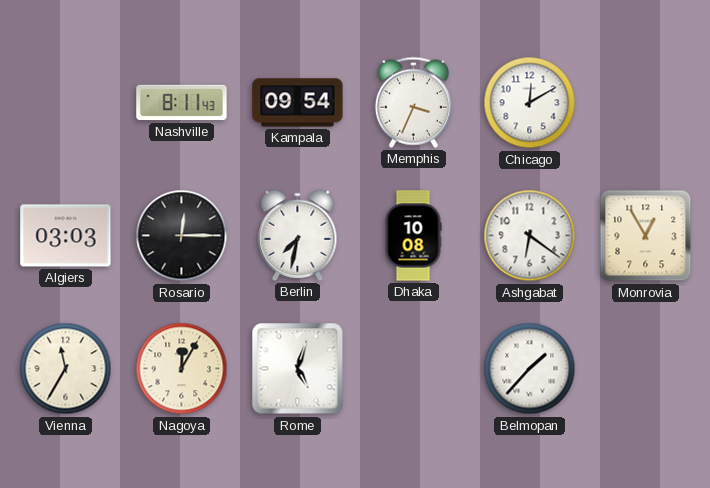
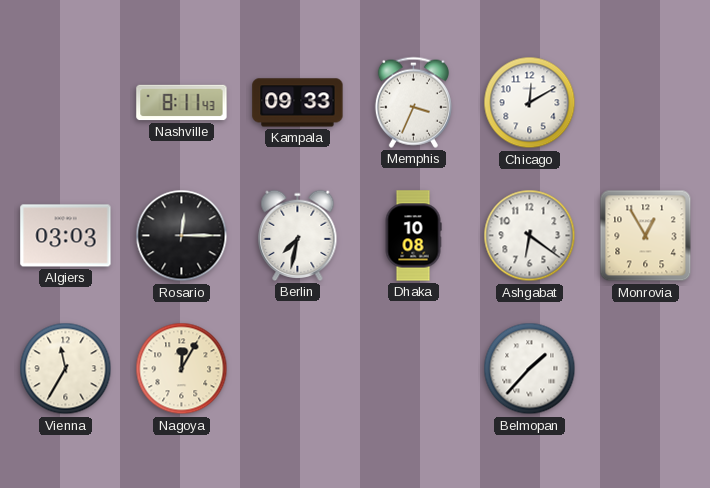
Kampala: 09:54 -> 09:33 (298, 103)
Rome: 5:03 -> none (298, 369)
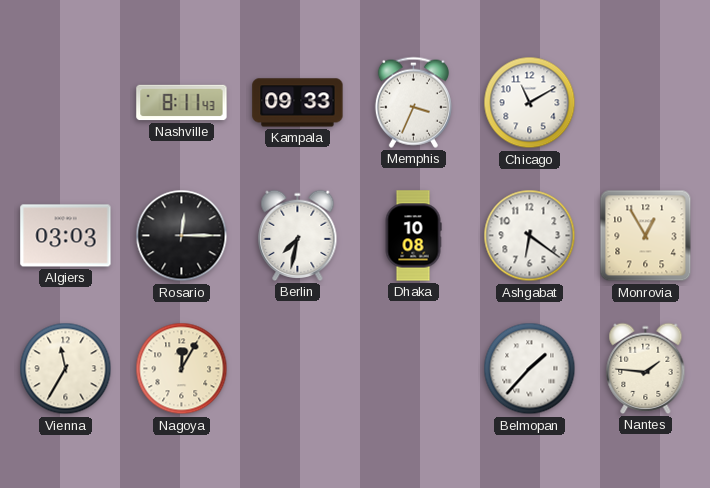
Chicago: 12:10 -> 11:10 (530, 103)
Nantes: none -> 1:46 (646, 368)
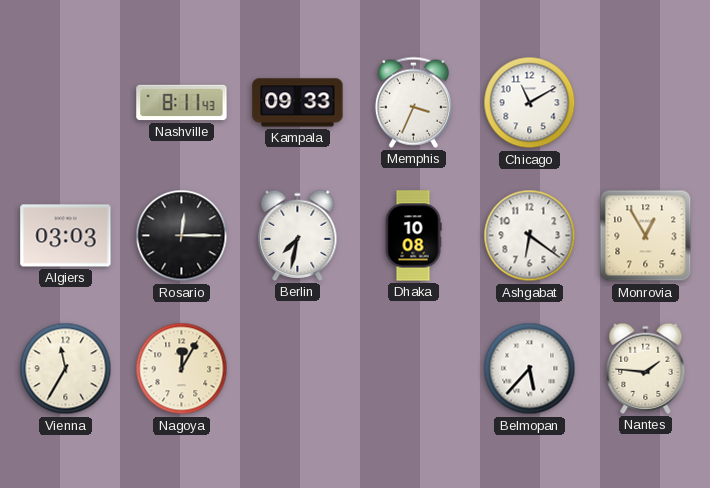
Belmopan: 1:37 -> 5:37 (530, 369)
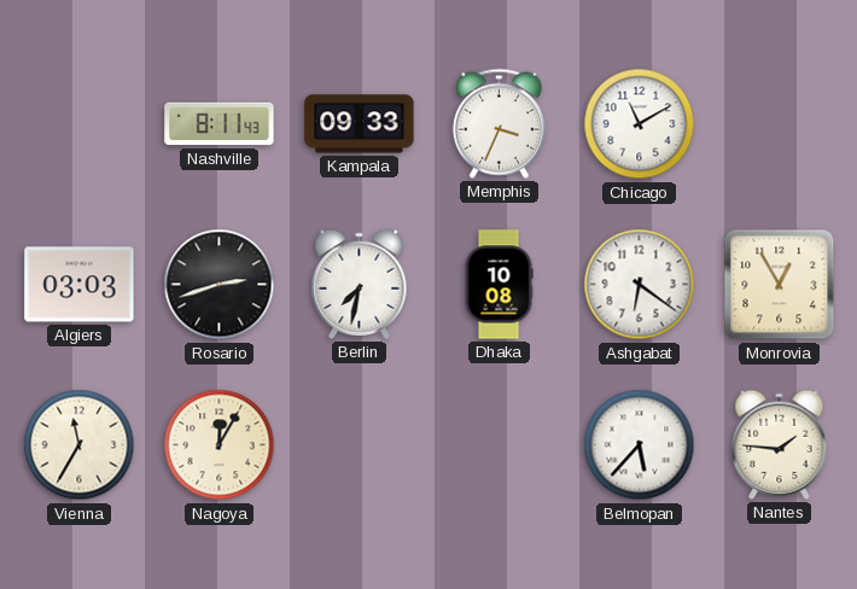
Rosario: 12:15 -> 2:42 (220, 285)
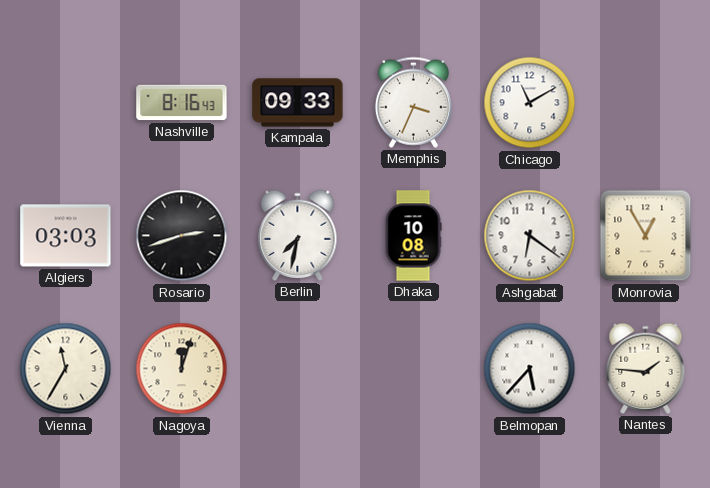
Nashville: 8:11 -> 8:16 (182, 103)
Nagoya: 12:05 -> 12:03 (182, 369)
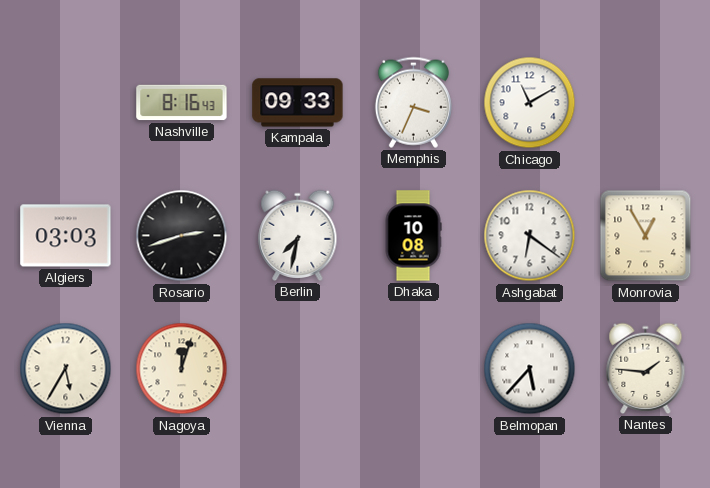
Vienna: 11:35 -> 5:35 (66, 369)
